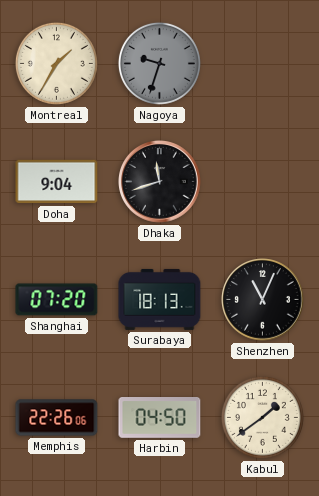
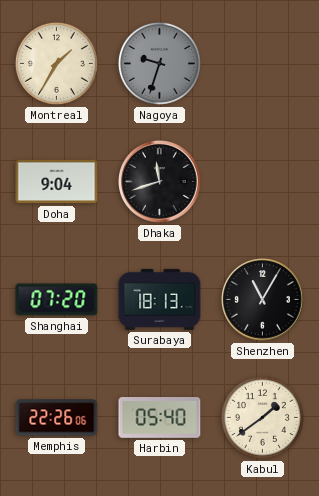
Shenzhen: 11:04 -> 11:05 (263, 300)
Harbin: 04:50 -> 05:40 (160, 418)
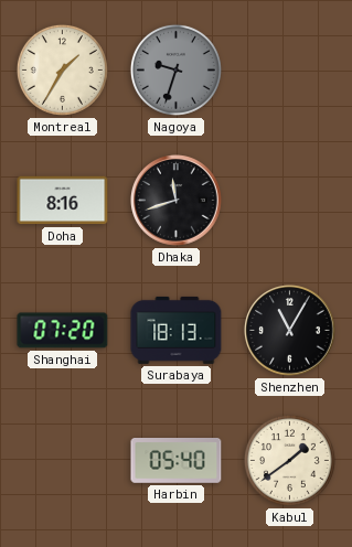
Doha: 9:04 -> 8:16 (63, 201)
Memphis: 22:26 -> none (57, 418)
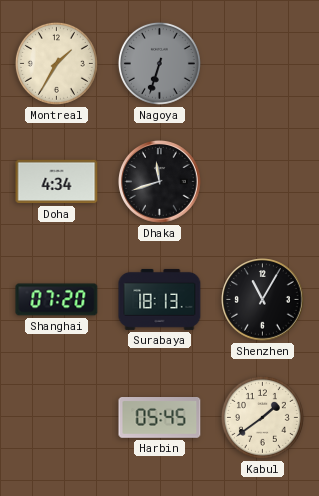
Nagoya: 9:33 -> 6:33 (159, 63)
Doha: 8:16 -> 4:34 (57, 182)
Harbin: 05:40 -> 05:45 (160, 418)
